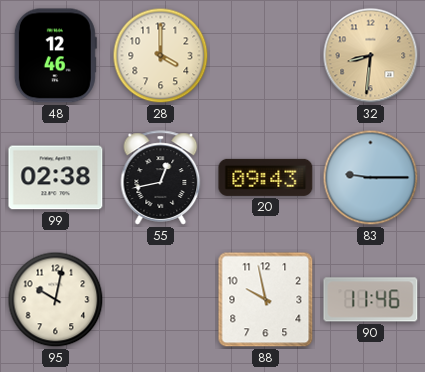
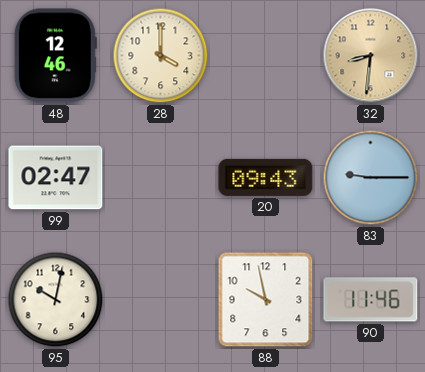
99: 02:38 -> 02:47 (56, 178)
55: 12:43 -> none (161, 178)
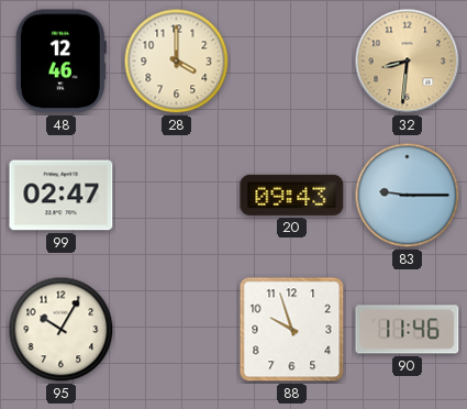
95: 10:02 -> 10:05 (62, 330)
88: 9:58 -> 9:57 (292, 330)
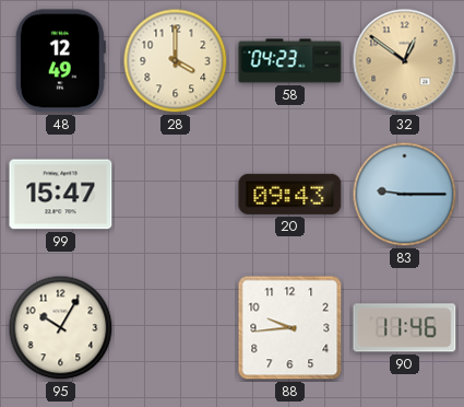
48: 12:46 -> 12:49 (60, 61)
58: none -> 04:23 (290, 61)
32: 8:31 -> 12:51 (405, 61)
99: 02:47 -> 15:47 (61, 195)
88: 9:57 -> 9:44 (290, 328)
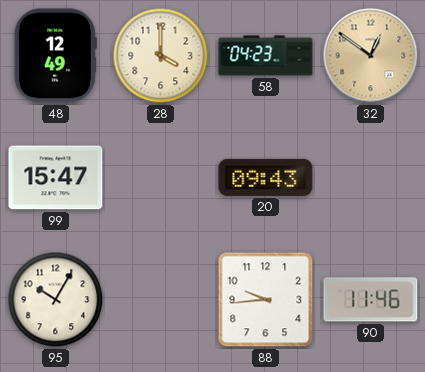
83: 9:15 -> none (405, 195)
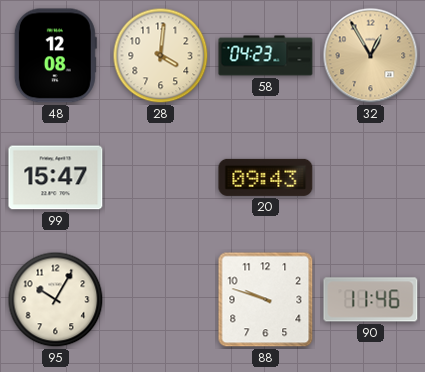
48: 12:49 -> 12:08 (55, 56)
28: 4:00 -> 4:01 (161, 56)
32: 12:51 -> 12:55 (371, 56)
88: 9:44 -> 9:48 (266, 300)
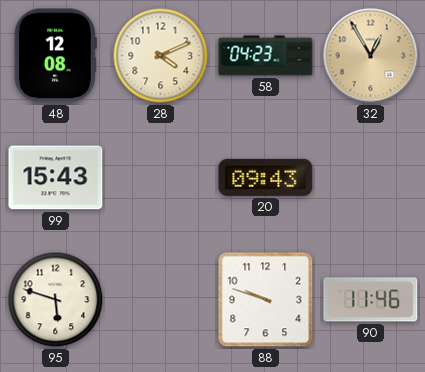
28: 4:01 -> 4:11 (161, 56)
99: 15:47 -> 15:43 (56, 178)
95: 10:05 -> 5:48 (56, 300)
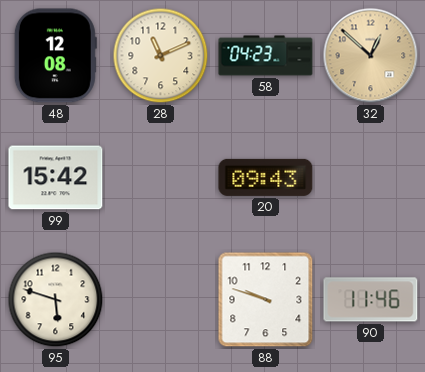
28: 4:11 -> 11:11 (161, 56)
32: 12:55 -> 12:52 (371, 56)
99: 15:43 -> 15:42 (56, 178)
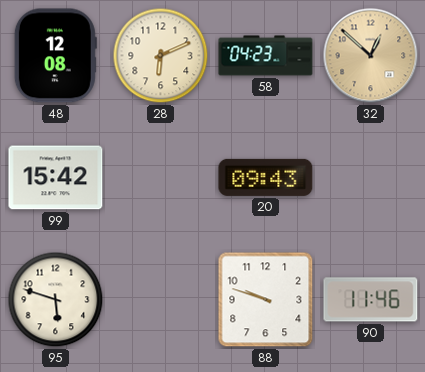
28: 11:11 -> 6:11 (161, 56)
